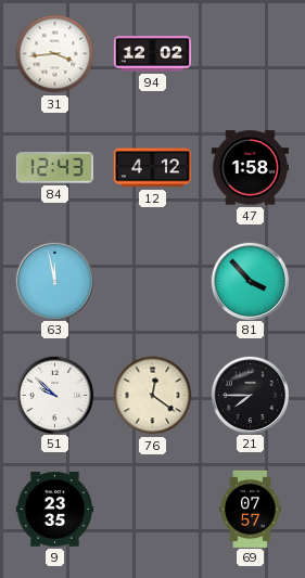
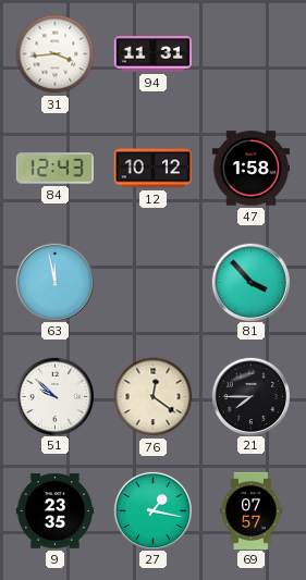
94: 12:02 -> 11:31 (152, 54)
12: 4:12 -> 10:12 (152, 169)
27: none -> 1:17 (152, 510)
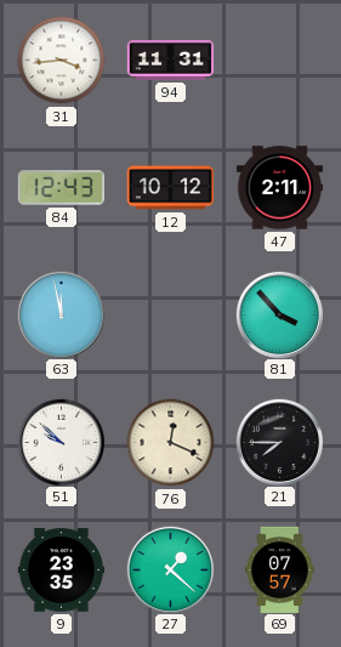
47: 1:58 -> 2:11 (279, 188)
76: 12:21 -> 12:19 (171, 443)
27: 1:17 -> 1:22 (170, 569)
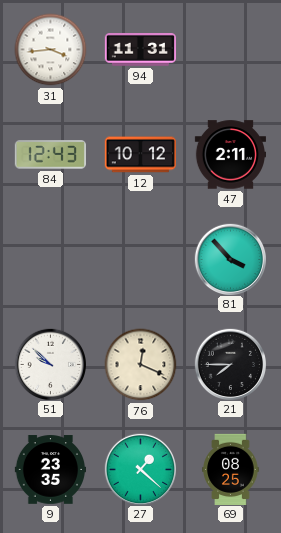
63: 11:58 -> none (61, 314)
69: 07:57 -> 08:25 (231, 469)
